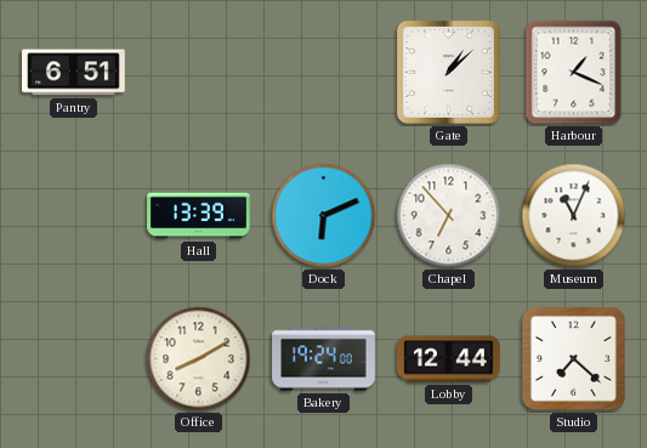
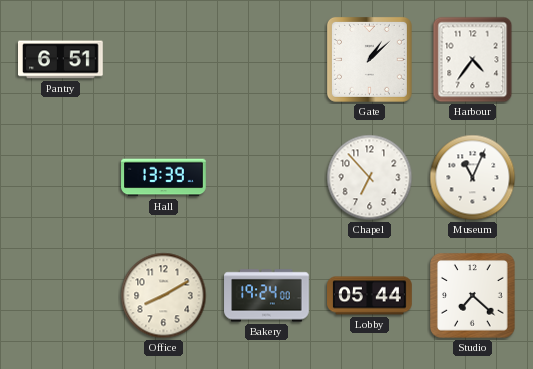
Harbour: 1:19 -> 4:36 (473, 60)
Dock: 6:11 -> none (324, 216)
Lobby: 12:44 -> 05:44 (370, 296)
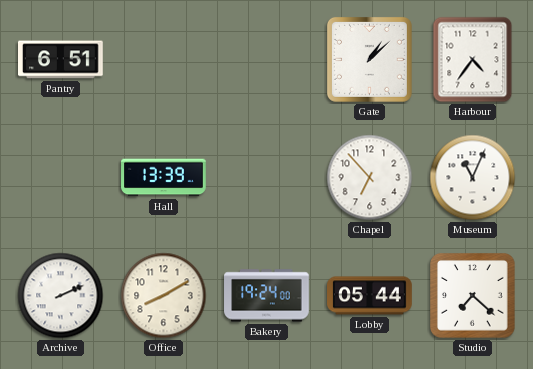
Archive: none -> 2:11 (61, 296)
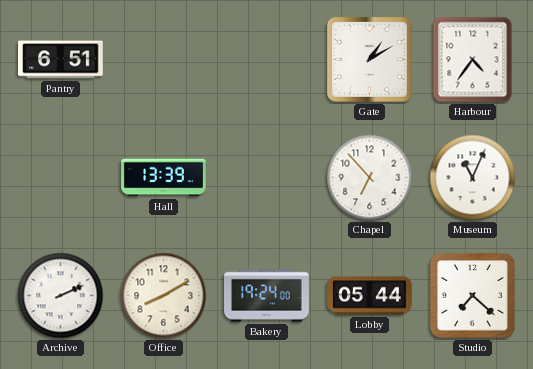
Gate: 1:08 -> 1:10 (369, 59)
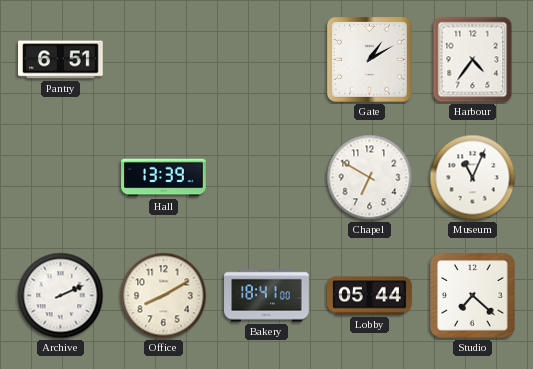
Chapel: 6:53 -> 6:50 (370, 178)
Bakery: 19:24 -> 18:41 (267, 296)
